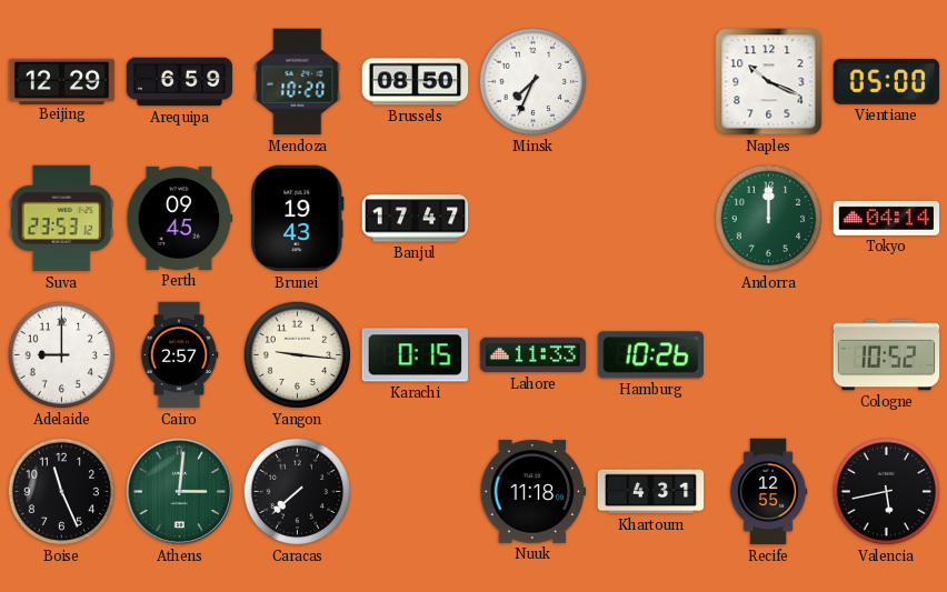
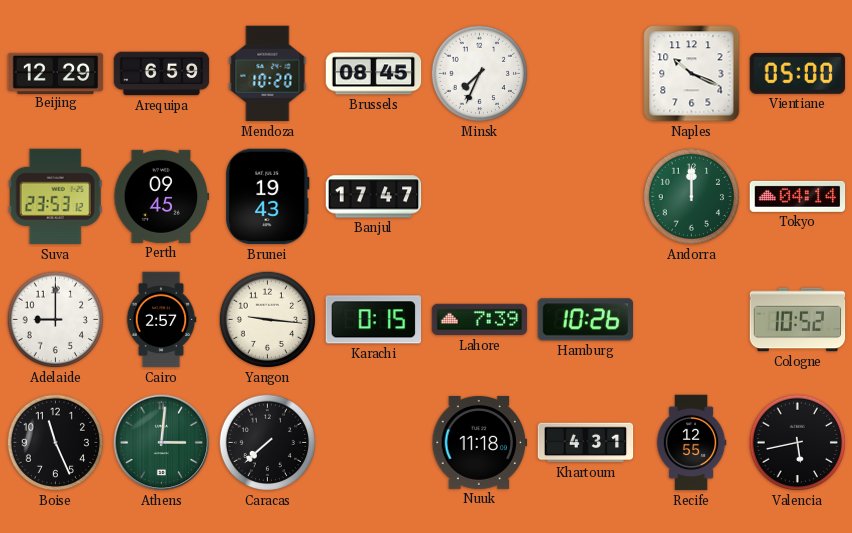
Brussels: 08:50 -> 08:45 (374, 74)
Lahore: 11:33 -> 7:39 (480, 320)
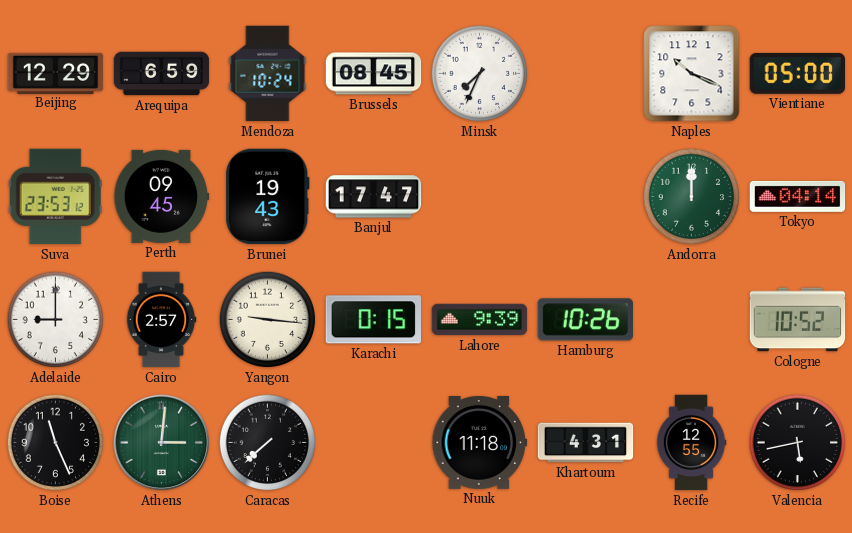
Mendoza: 10:20 -> 10:24 (268, 74)
Lahore: 7:39 -> 9:39 (480, 320)
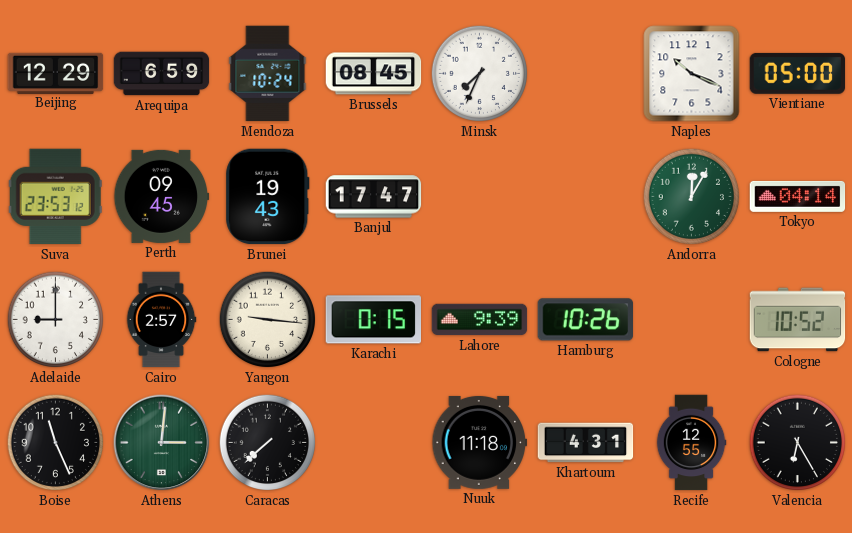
Andorra: 12:00 -> 12:05 (692, 197)
Valencia: 5:43 -> 6:25 (798, 443)
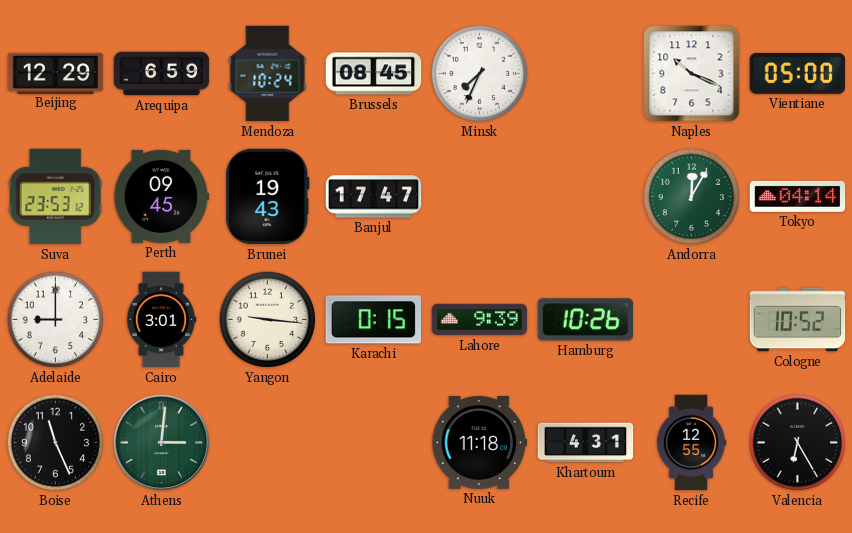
Cairo: 2:57 -> 3:01 (161, 320)
Caracas: 7:38 -> none (268, 443)
